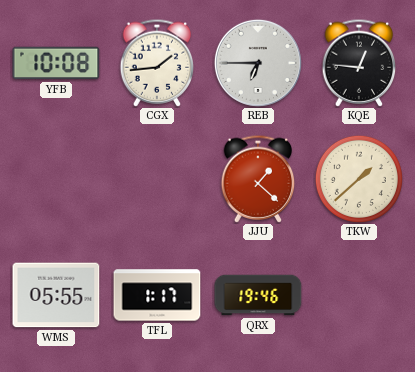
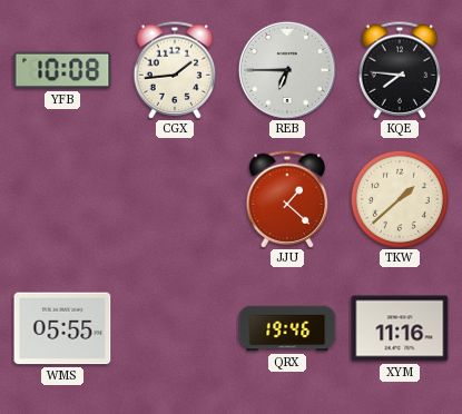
KQE: 12:46 -> 7:46 (400, 70)
TFL: 1:17 -> none (157, 295)
XYM: none -> 11:16 (400, 328)
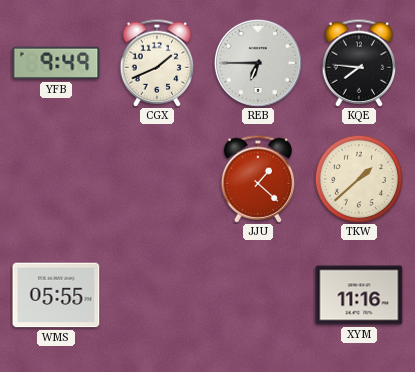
YFB: 10:08 -> 9:49 (56, 63)
CGX: 1:44 -> 1:41 (157, 63)
QRX: 19:46 -> none (287, 328)
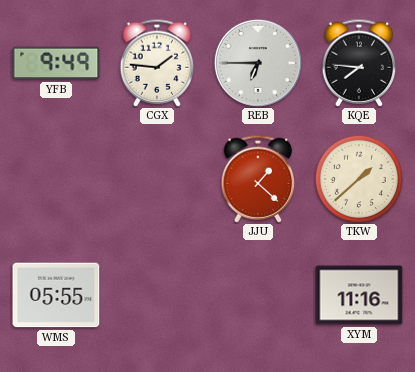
CGX: 1:41 -> 1:46 (157, 63)
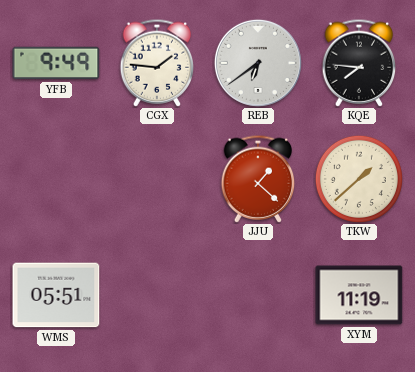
REB: 6:45 -> 6:39 (258, 63)
WMS: 05:55 -> 05:51 (56, 295)
XYM: 11:16 -> 11:19 (359, 295)
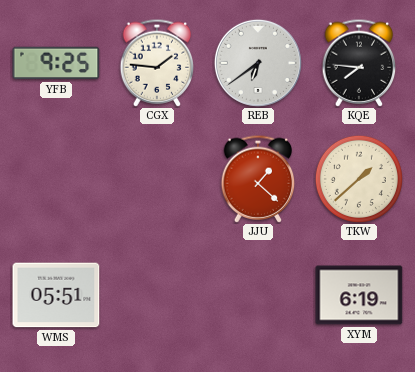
YFB: 9:49 -> 9:25 (56, 63)
XYM: 11:19 -> 6:19 (359, 295)
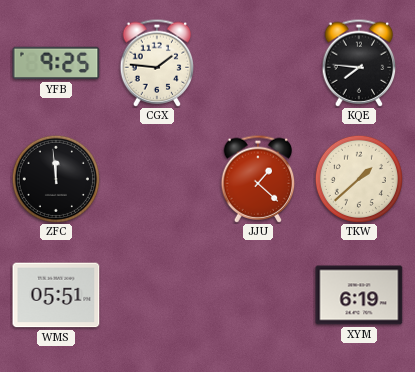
REB: 6:39 -> none (258, 63)
ZFC: none -> 11:59 (56, 179)
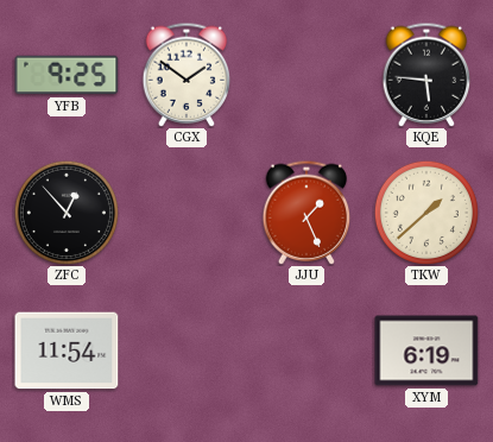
CGX: 1:46 -> 1:51 (187, 75)
KQE: 7:46 -> 5:46 (426, 75)
ZFC: 11:59 -> 12:53 (67, 213)
JJU: 1:22 -> 1:26 (306, 213)
WMS: 05:51 -> 11:54 (67, 351)
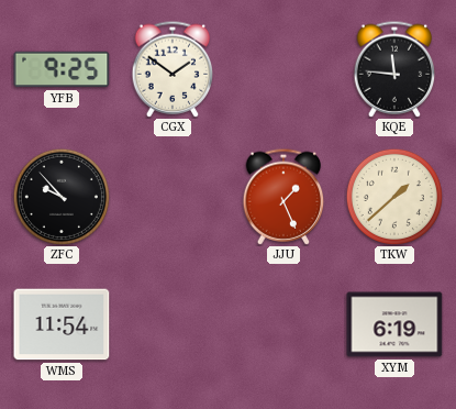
KQE: 5:46 -> 11:46 (394, 69)
ZFC: 12:53 -> 9:53 (62, 197)
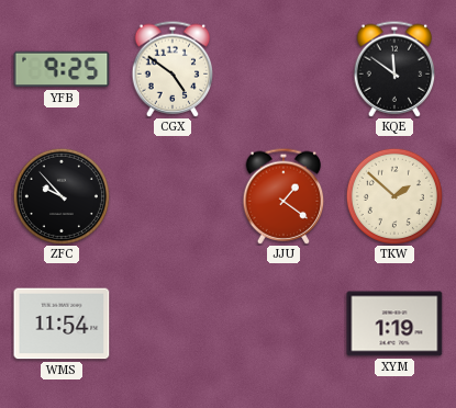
CGX: 1:51 -> 4:51 (173, 69)
KQE: 11:46 -> 11:51 (394, 69)
JJU: 1:26 -> 1:21 (283, 196)
TKW: 1:38 -> 1:52 (394, 196)
XYM: 6:19 -> 1:19 (394, 324)
